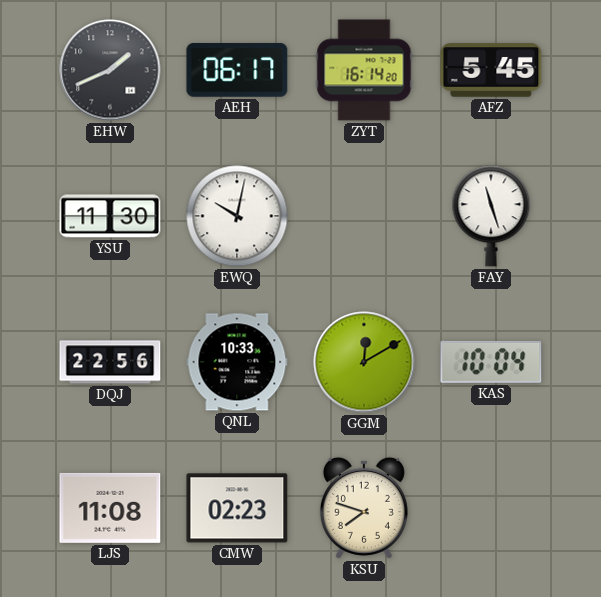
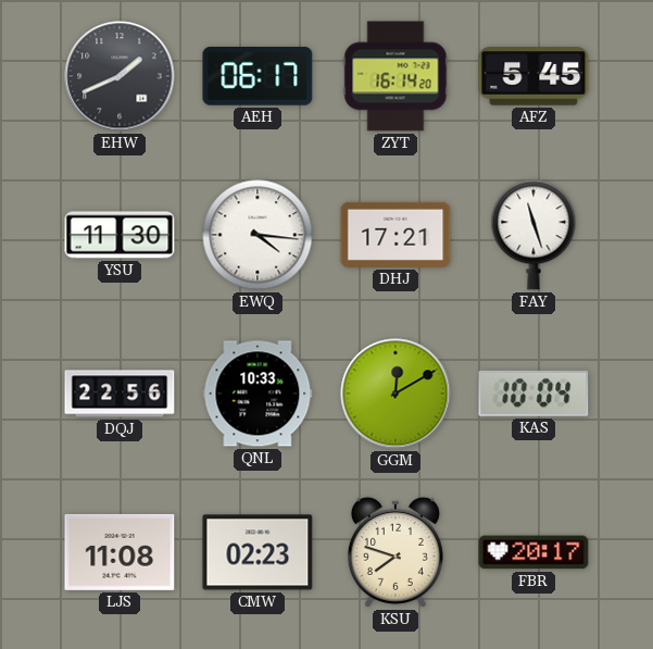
EWQ: 10:02 -> 4:16 (258, 235)
DHJ: none -> 17:21 (395, 235)
FBR: none -> 20:17 (533, 552)
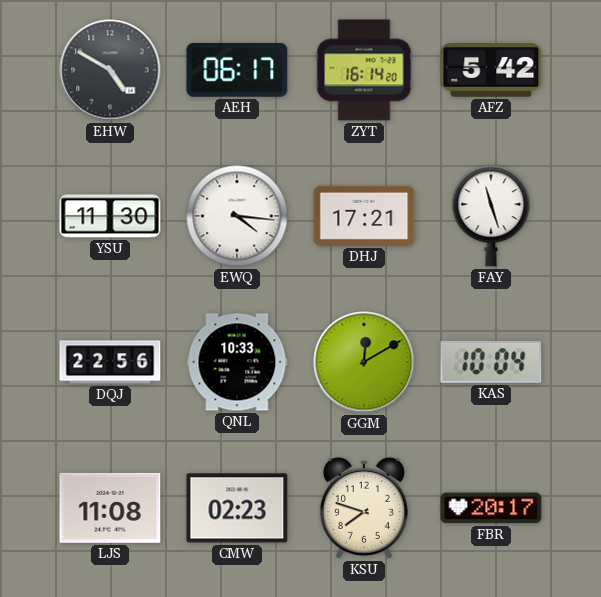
EHW: 1:41 -> 4:50 (110, 70)
AFZ: 5:45 -> 5:42 (491, 70)
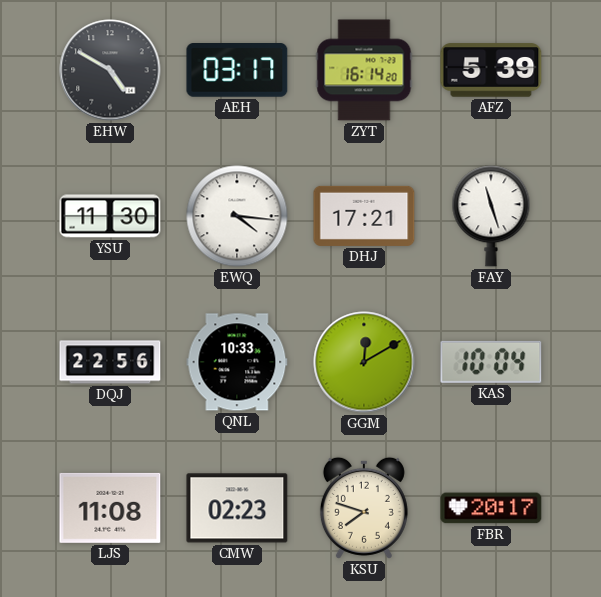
AEH: 06:17 -> 03:17 (237, 70)
AFZ: 5:42 -> 5:39 (491, 70)
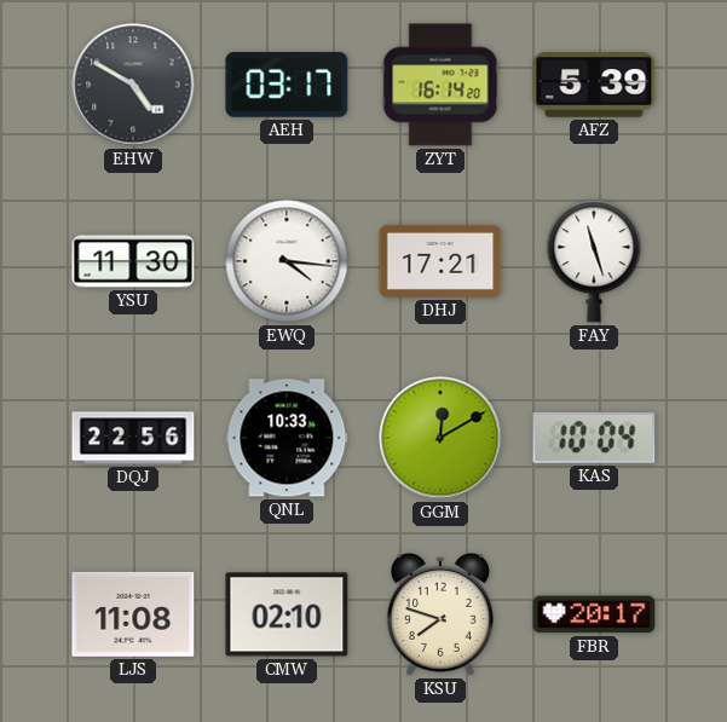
CMW: 02:23 -> 02:10 (287, 614)
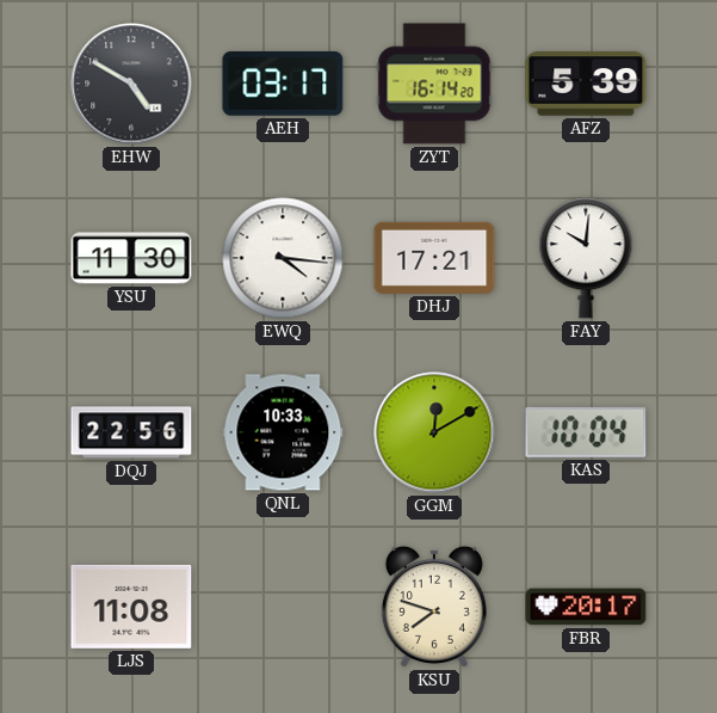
FAY: 11:27 -> 10:01 (586, 258)
CMW: 02:10 -> none (287, 614)
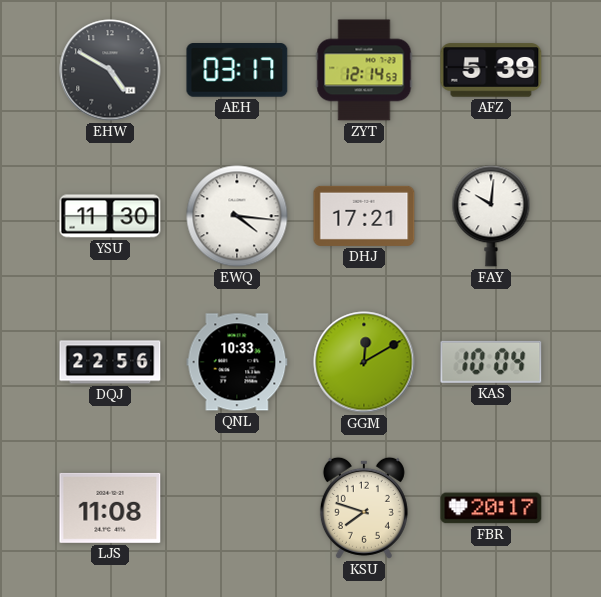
ZYT: 16:14 -> 12:14 (364, 70)
